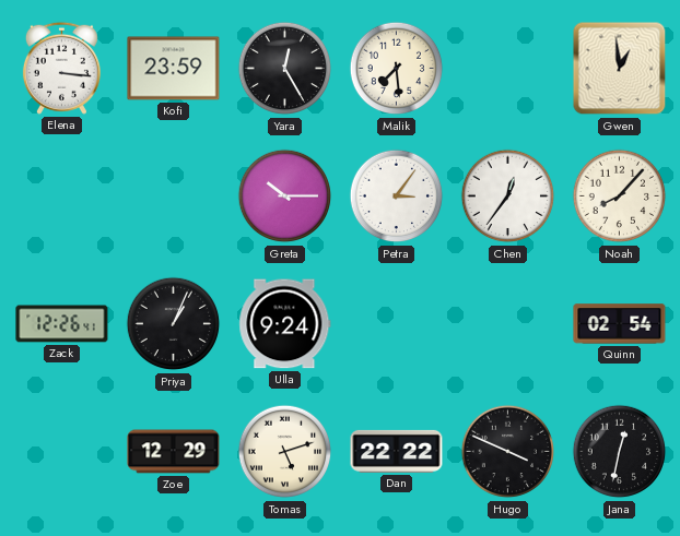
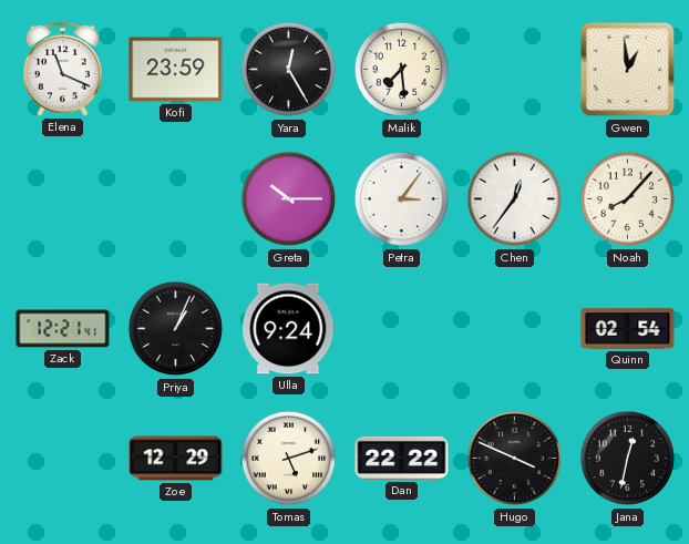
Elena: 3:16 -> 11:19 (62, 69)
Zack: 12:26 -> 12:21 (63, 329)
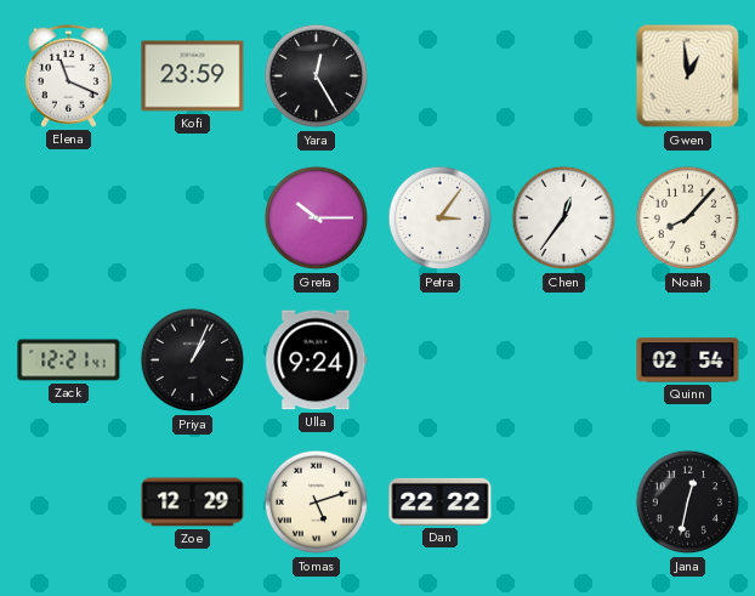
Malik: 7:29 -> none (402, 70)
Hugo: 3:49 -> none (515, 459)
